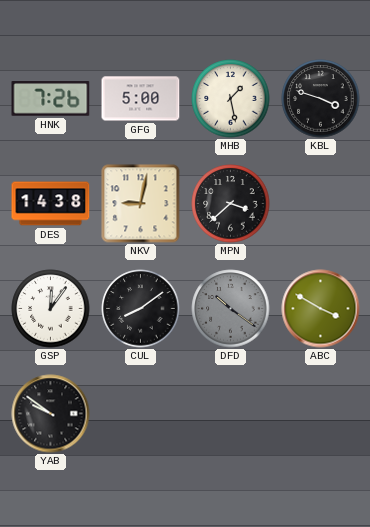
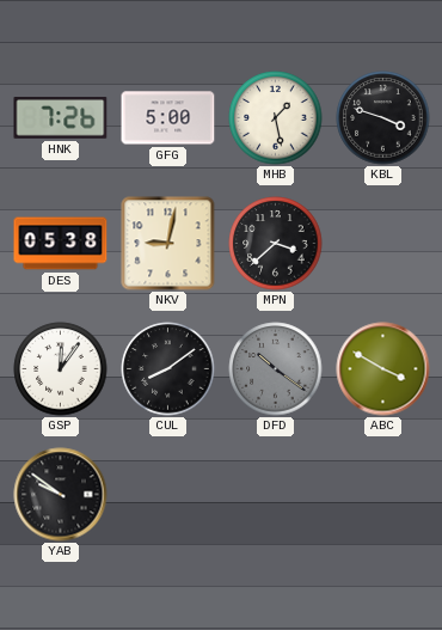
DES: 14:38 -> 05:38 (61, 244)
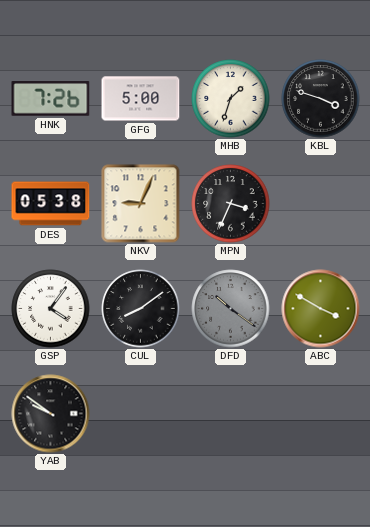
MHB: 1:28 -> 1:33 (231, 99)
NKV: 9:02 -> 9:04 (141, 204)
MPN: 3:38 -> 3:34 (231, 204)
GSP: 12:06 -> 4:06 (51, 309)
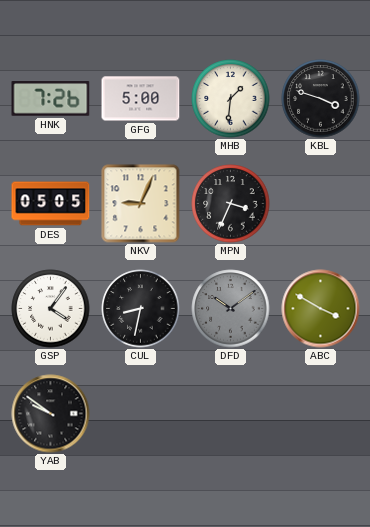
MHB: 1:33 -> 1:31 (231, 99)
DES: 05:38 -> 05:05 (51, 204)
CUL: 8:09 -> 8:32 (141, 309)
DFD: 10:21 -> 10:09 (231, 309)
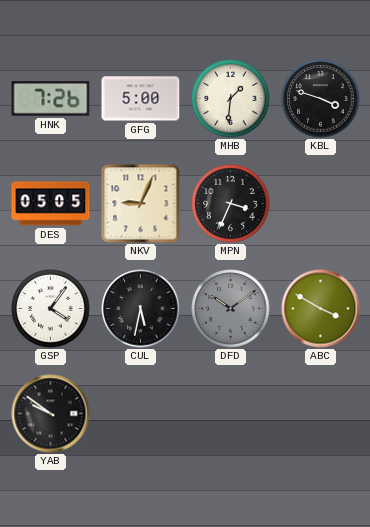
CUL: 8:32 -> 5:32 (141, 309)
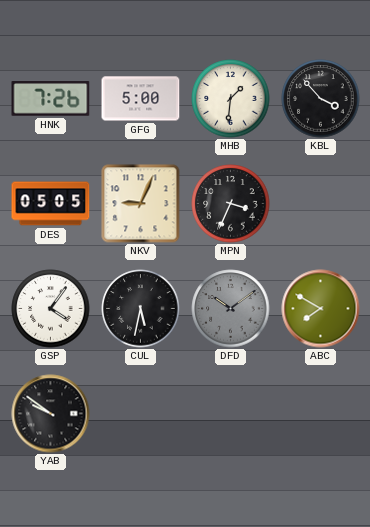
KBL: 3:48 -> 3:53 (321, 99)
ABC: 3:50 -> 7:50 (321, 309)
